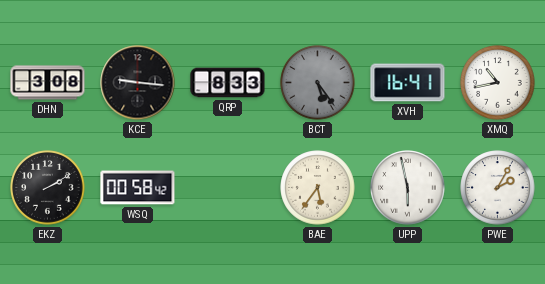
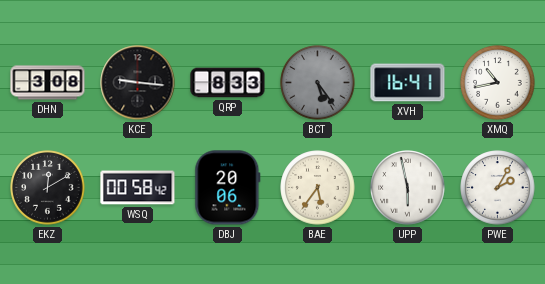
EKZ: 2:10 -> 12:10 (48, 188)
DBJ: none -> 20:06 (228, 188)
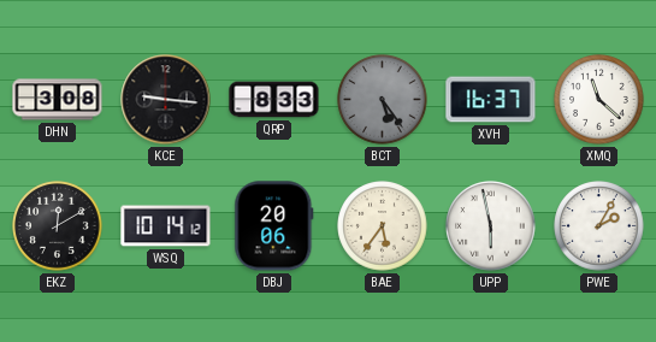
XVH: 16:41 -> 16:37 (491, 100)
XMQ: 10:43 -> 11:22 (599, 100)
WSQ: 00:58 -> 10:14 (166, 226)
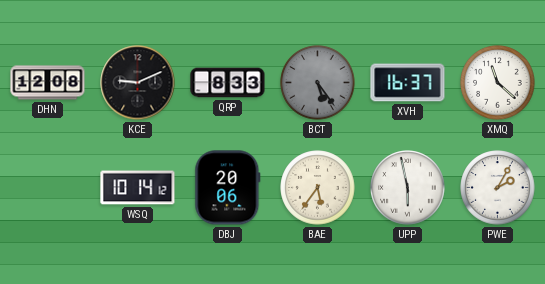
DHN: 3:08 -> 12:08 (48, 83)
KCE: 9:16 -> 9:11 (138, 83)
EKZ: 12:10 -> none (58, 226)
